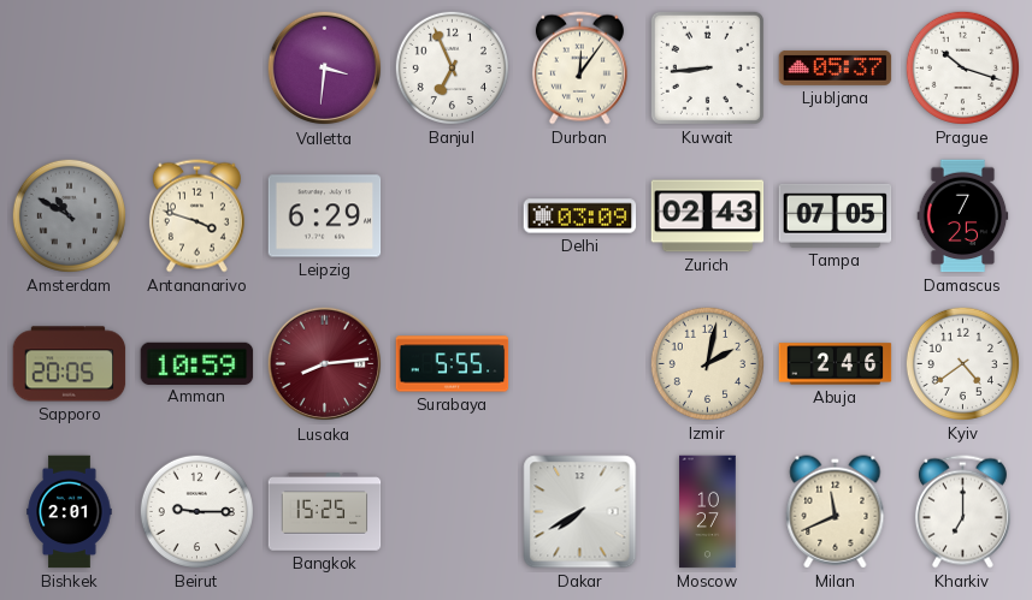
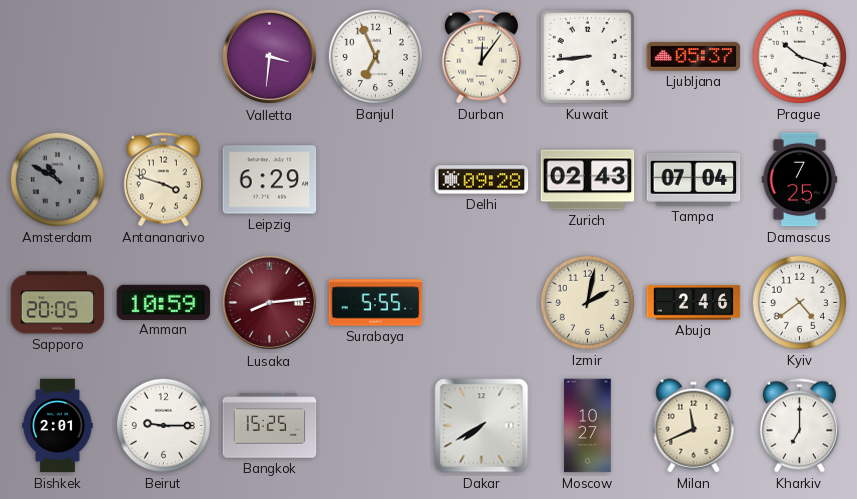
Delhi: 03:09 -> 09:28 (482, 180)
Tampa: 07:05 -> 07:04 (694, 179)
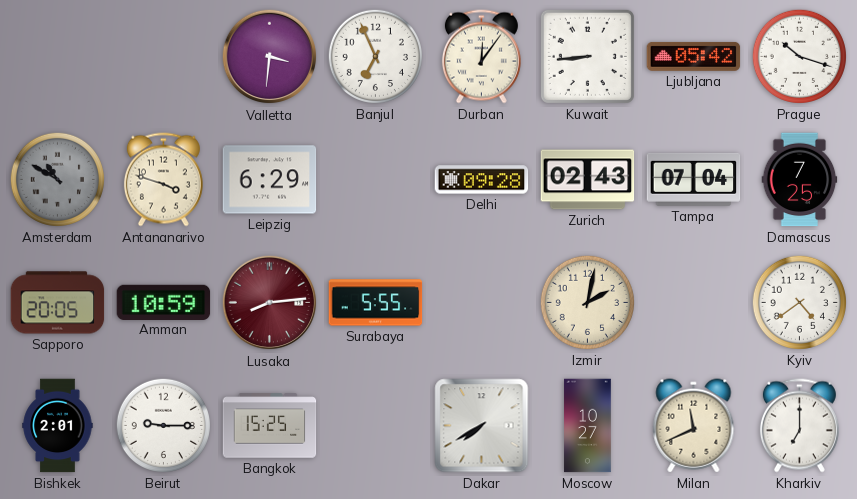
Ljubljana: 05:37 -> 05:42 (694, 56)
Abuja: 2:46 -> none (694, 303)
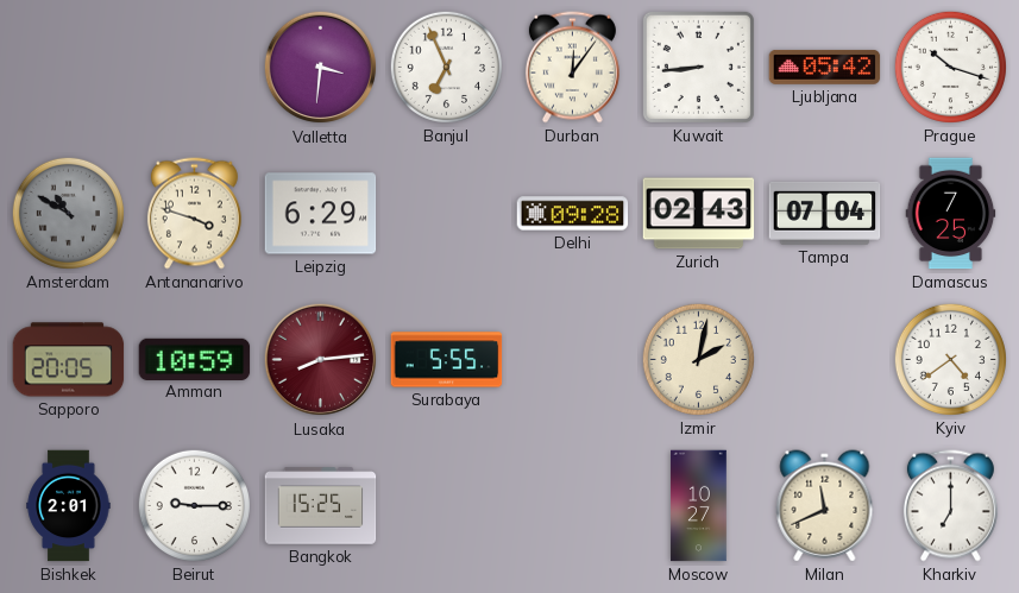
Dakar: 7:40 -> none (482, 426)
